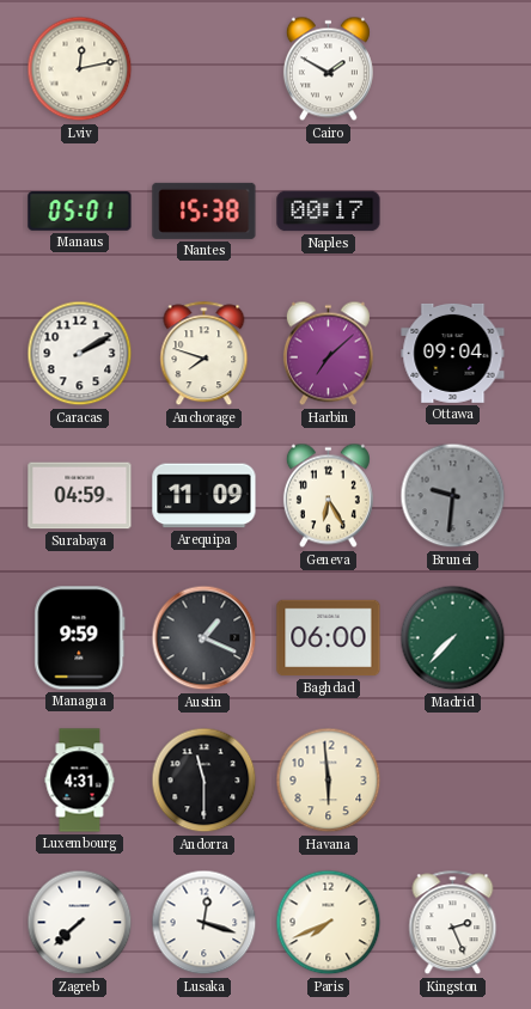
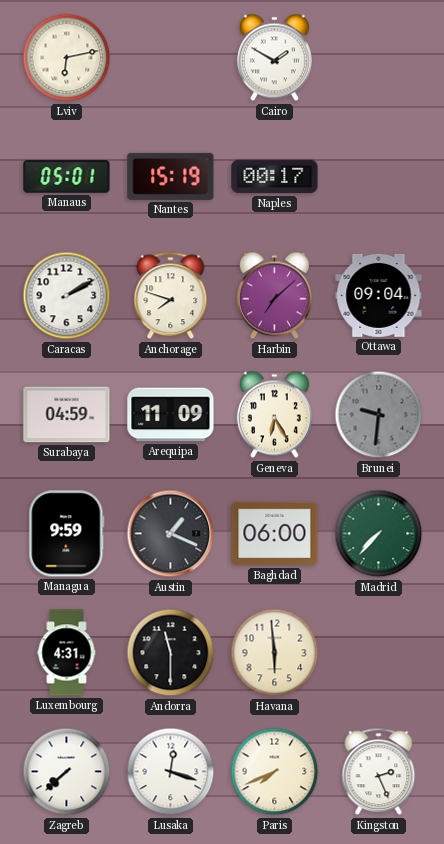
Lviv: 12:13 -> 6:13 (67, 58)
Nantes: 15:38 -> 15:19 (171, 176)
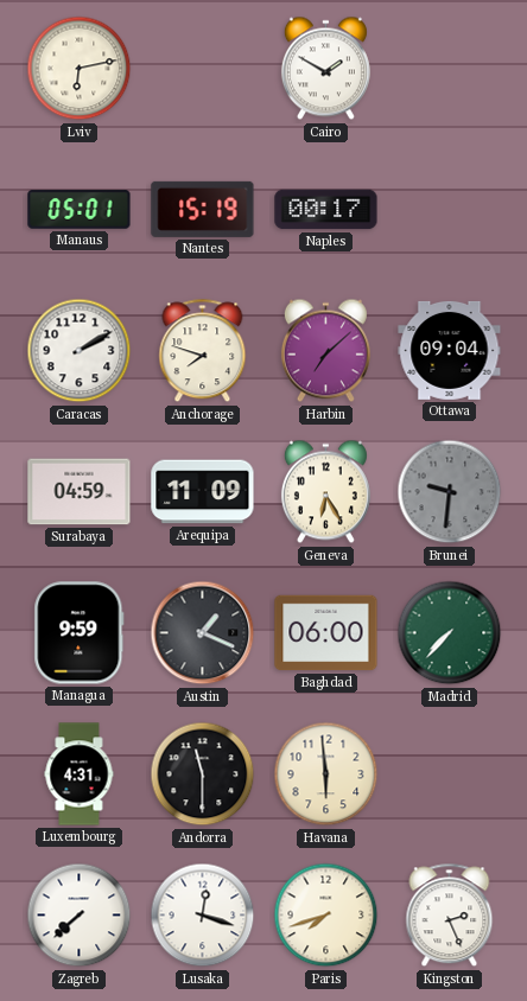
Paris: 7:41 -> 7:42 (326, 916)
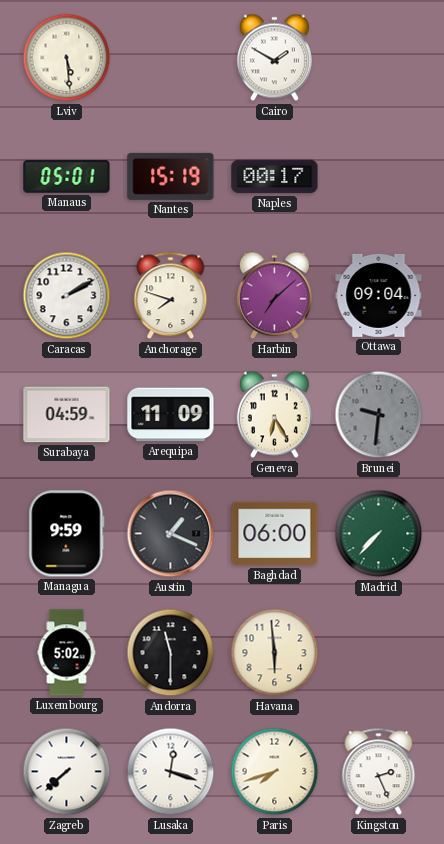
Lviv: 6:13 -> 5:29 (67, 58)
Luxembourg: 4:31 -> 5:02 (67, 653)
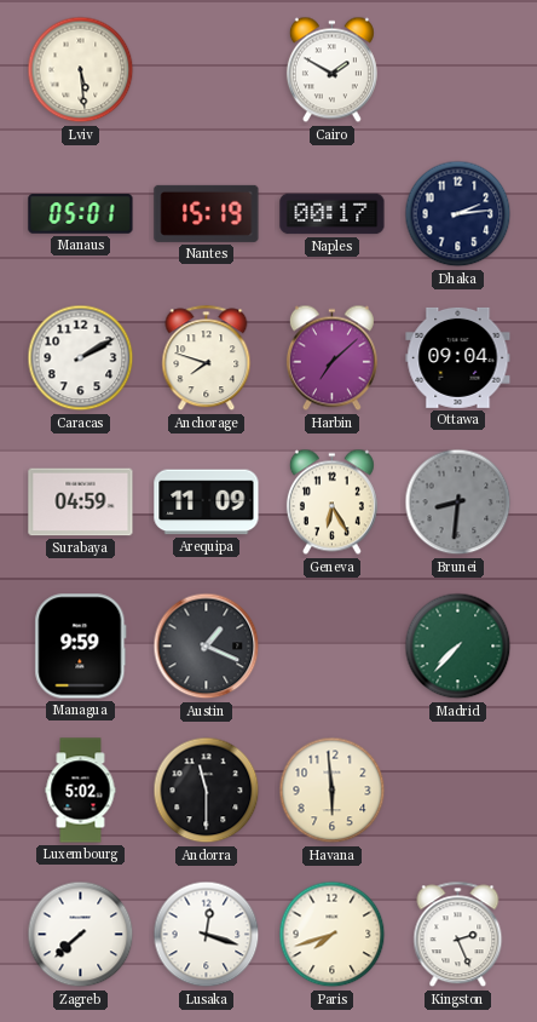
Dhaka: none -> 2:14 (458, 214)
Brunei: 9:31 -> 8:31 (458, 503)
Baghdad: 06:00 -> none (275, 534)
